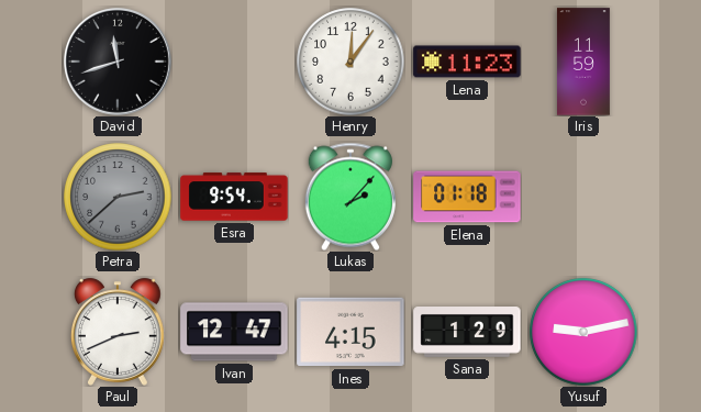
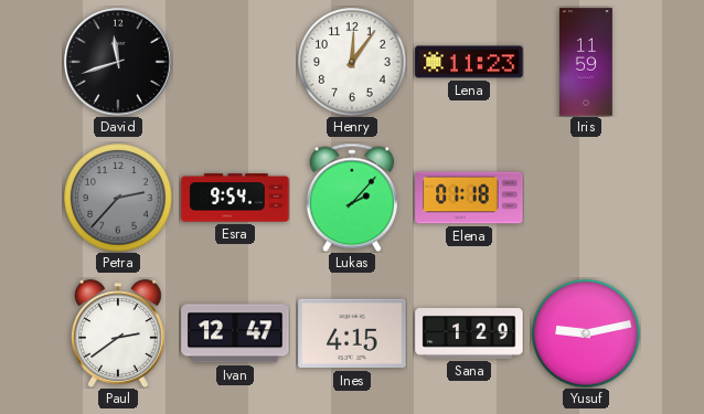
Petra: 2:38 -> 2:37 (118, 198)
Paul: 2:41 -> 2:39 (118, 333)
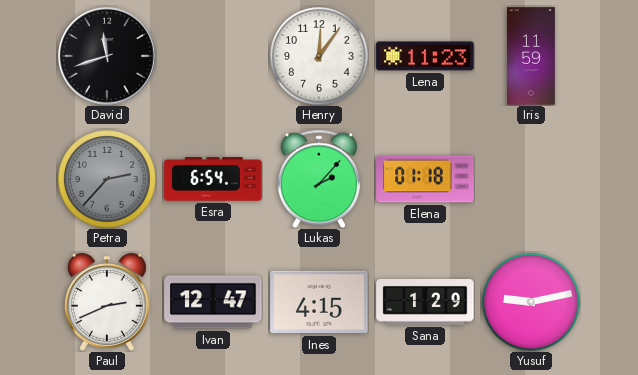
Esra: 9:54 -> 6:54 (213, 179)
Paul: 2:39 -> 2:41 (107, 302)
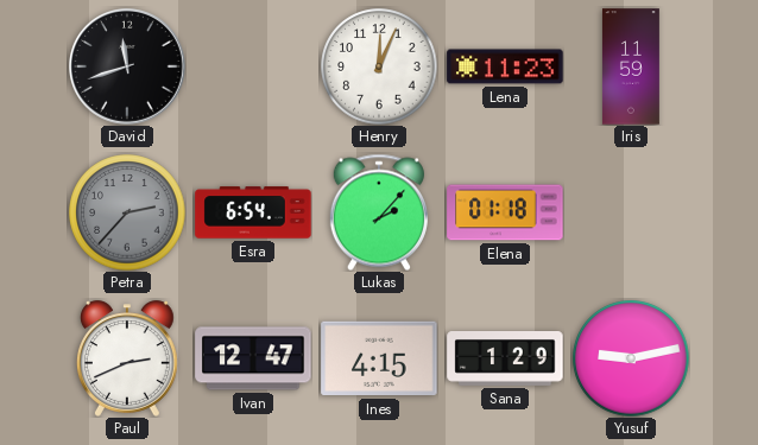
Henry: 12:06 -> 12:04 (379, 66)
